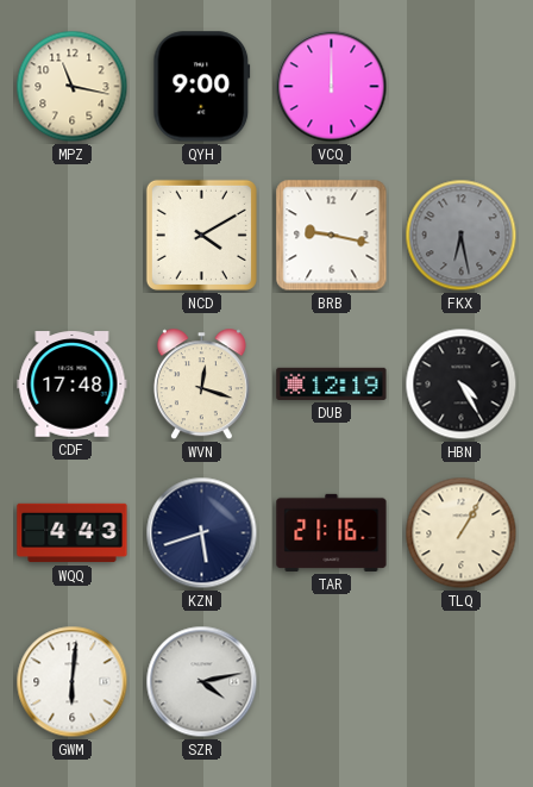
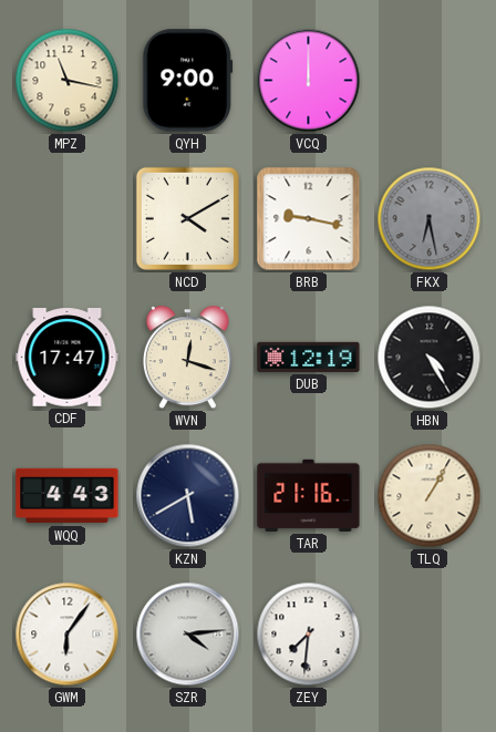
CDF: 17:48 -> 17:47 (68, 358)
KZN: 5:42 -> 5:40 (188, 496)
GWM: 6:01 -> 6:06 (68, 635)
SZR: 4:13 -> 4:14 (188, 635)
ZEY: none -> 7:31 (309, 635)
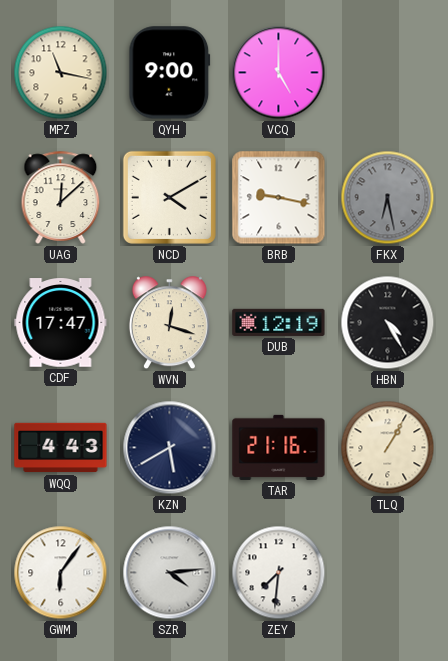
VCQ: 12:00 -> 5:00 (279, 73)
UAG: none -> 12:08 (61, 197)
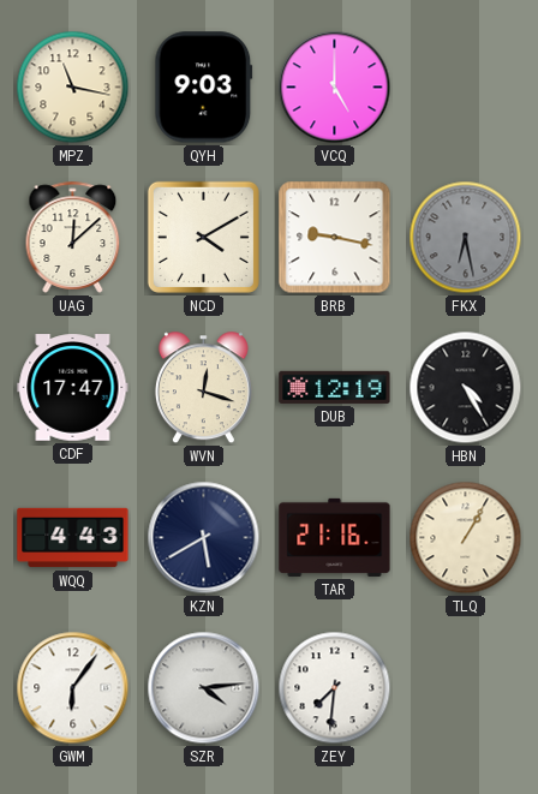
QYH: 9:00 -> 9:03 (204, 88)
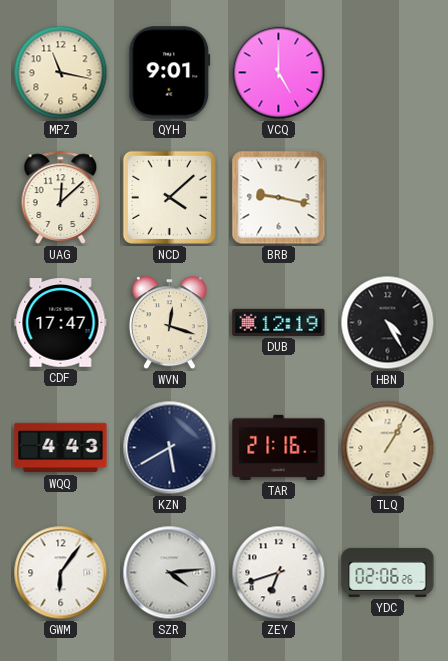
QYH: 9:03 -> 9:01 (170, 73)
NCD: 4:10 -> 4:08 (169, 197)
FKX: 6:28 -> none (466, 238)
ZEY: 7:31 -> 6:42 (279, 573)
YDC: none -> 02:06 (388, 572)
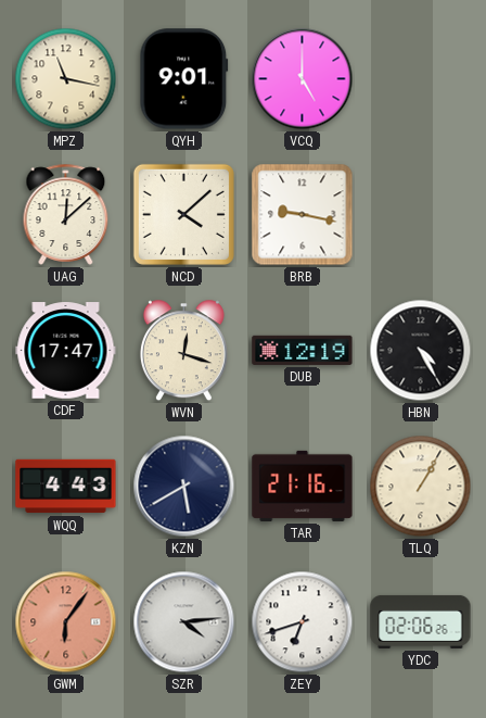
GWM dial: white -> salmon (66, 622)
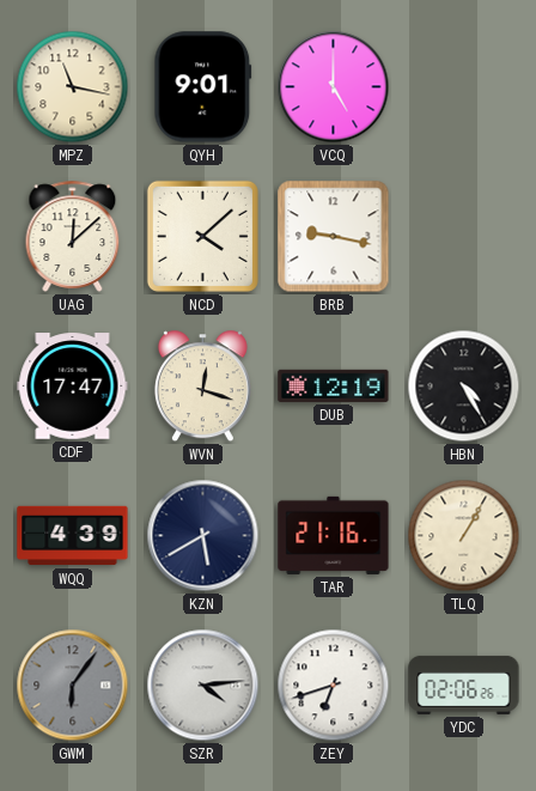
WQQ: 4:43 -> 4:39 (73, 536)
GWM dial: salmon -> grey (73, 686)
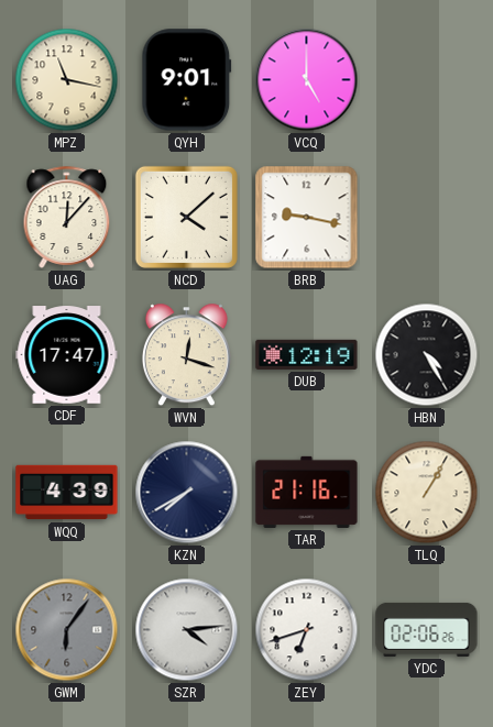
UAG: 12:08 -> 12:07 (67, 217)
KZN: 5:40 -> 7:40 (187, 493)
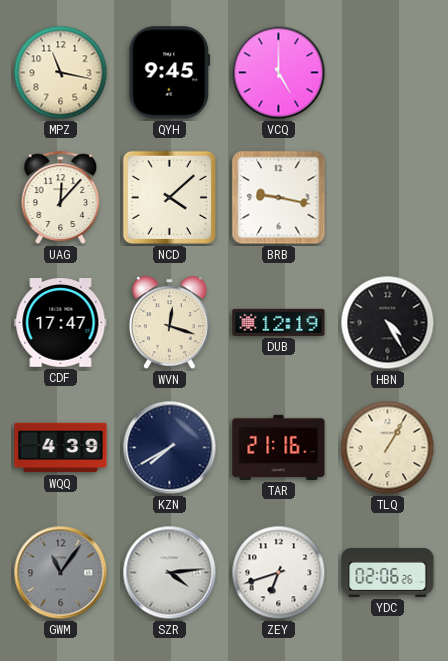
QYH: 9:01 -> 9:45 (170, 73)
GWM: 6:06 -> 11:06 (61, 573)
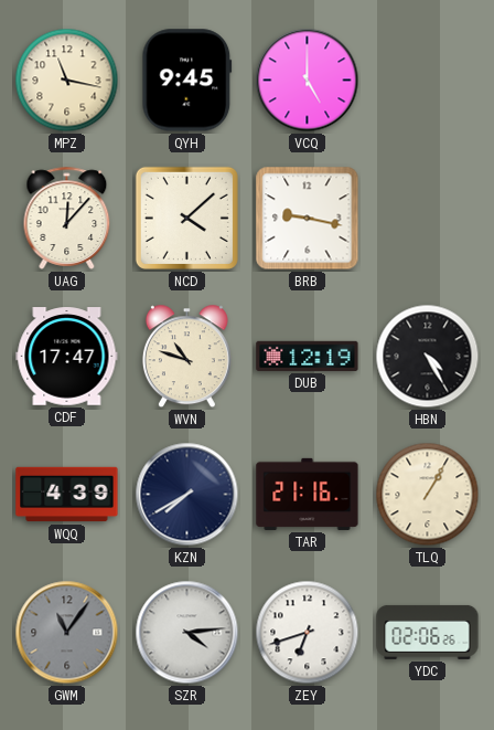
WVN: 12:18 -> 10:48 (186, 357)
